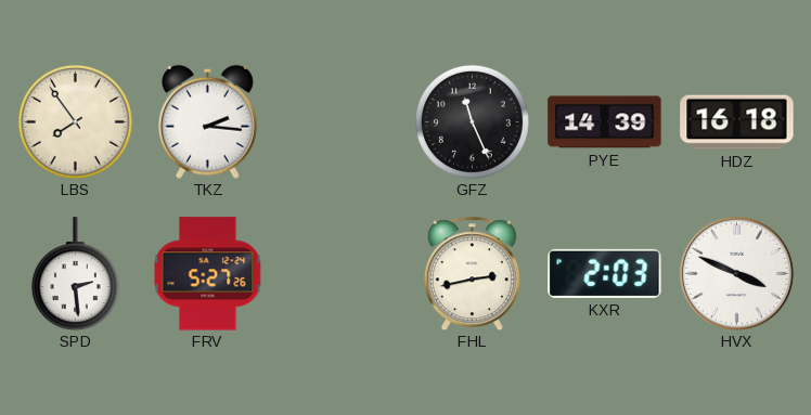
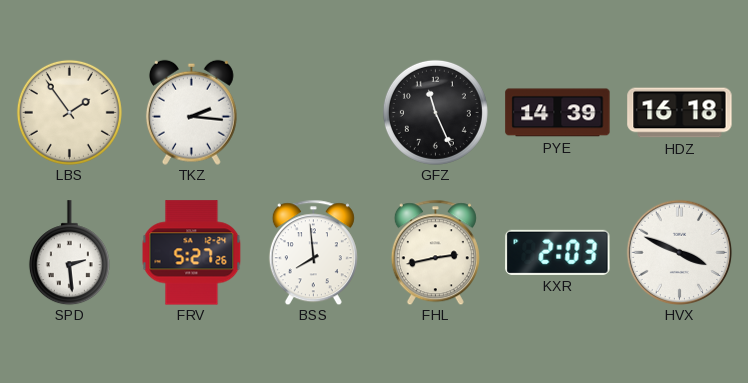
LBS: 7:54 -> 1:54 (69, 112)
BSS: none -> 7:59 (313, 252)
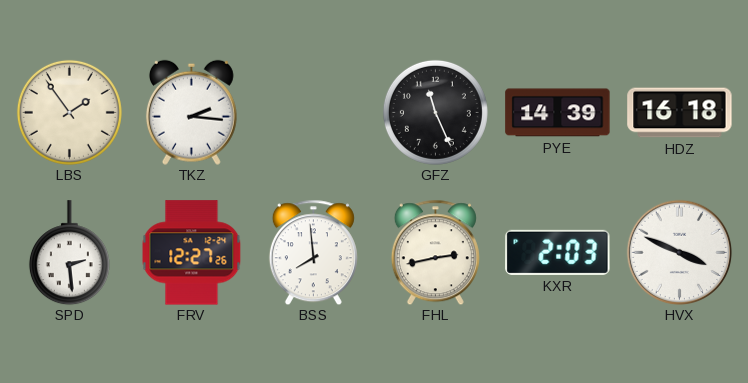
FRV: 5:27 -> 12:27 (192, 253)
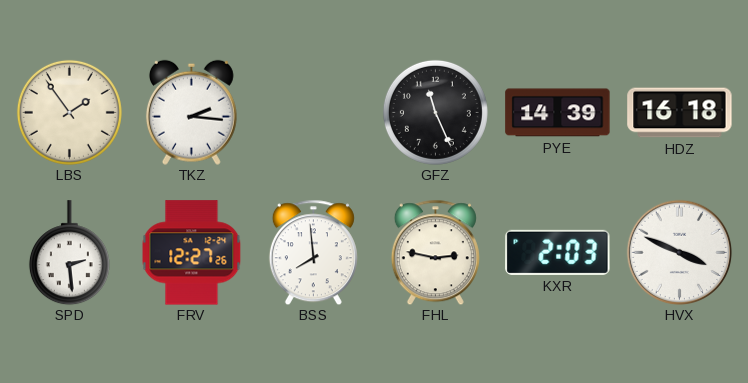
FHL: 2:43 -> 2:47 (435, 252)
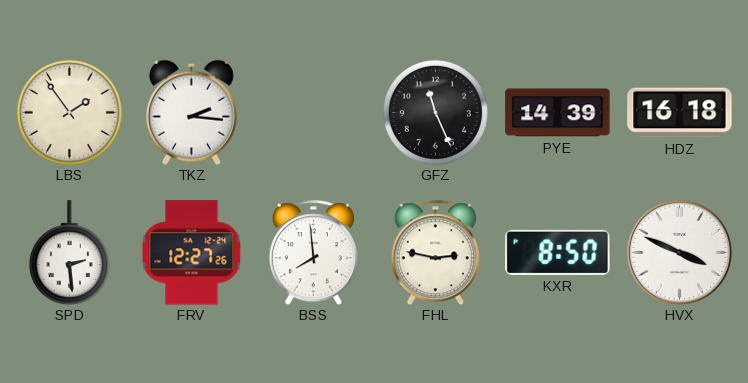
KXR: 2:03 -> 8:50 (558, 252)
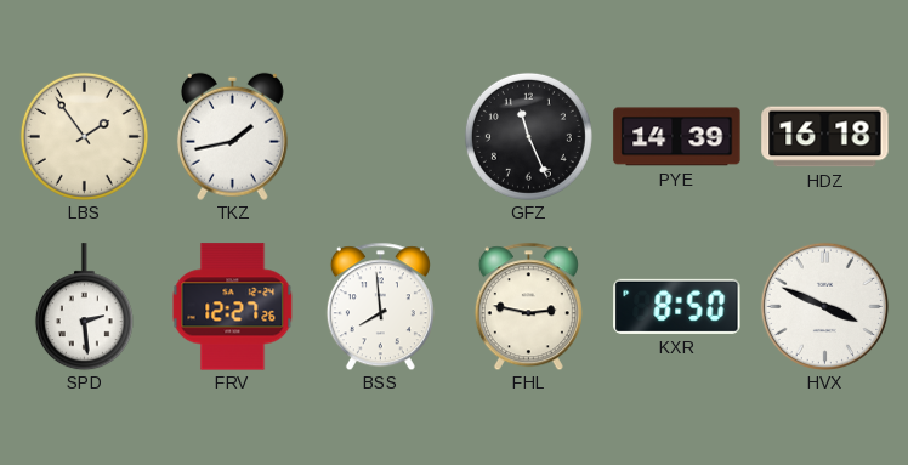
TKZ: 2:16 -> 1:43 (232, 136)
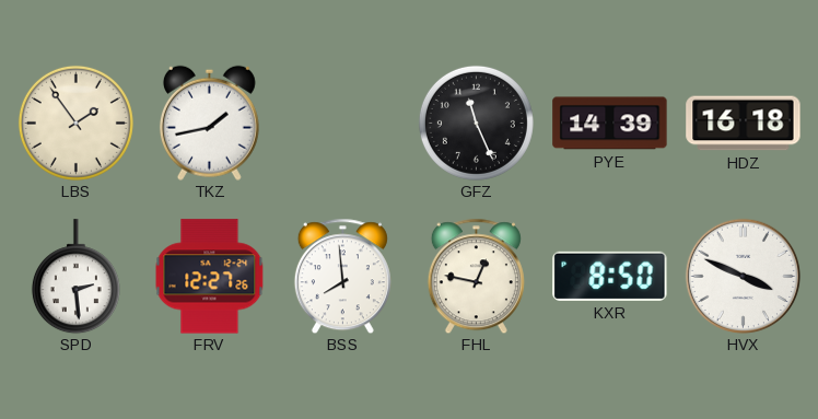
FHL: 2:47 -> 12:47 (476, 276)
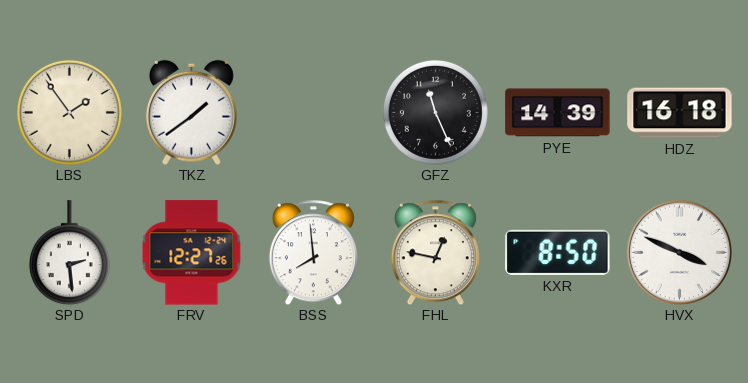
TKZ: 1:43 -> 1:39 (191, 112)
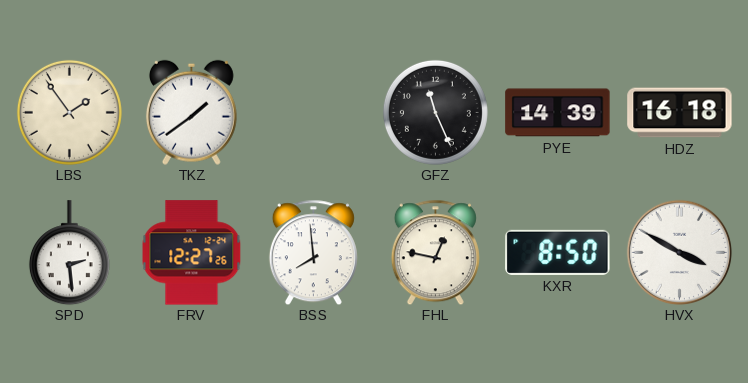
HVX: 3:49 -> 3:50 (679, 252)
